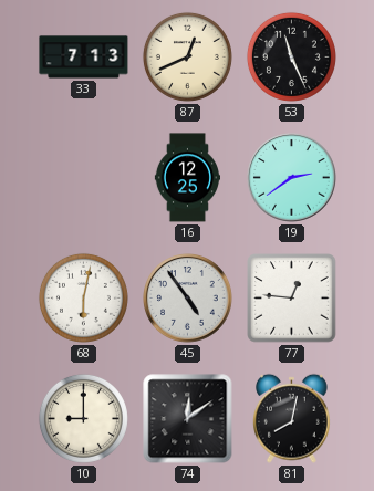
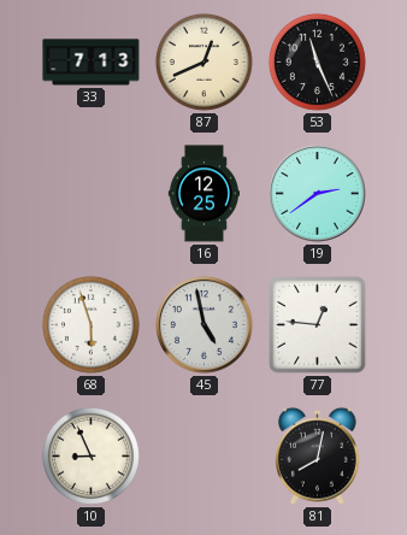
68: 6:02 -> 5:57 (90, 324)
45: 4:54 -> 4:58 (205, 325)
10: 9:00 -> 8:56 (90, 455)
74: 12:09 -> none (188, 419)
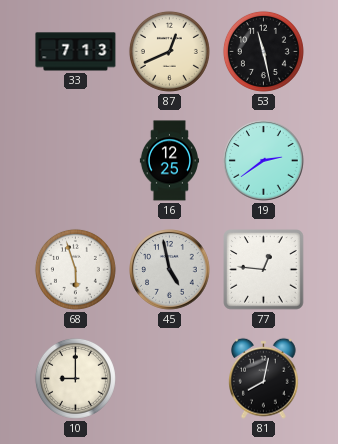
53: 11:26 -> 11:28 (263, 51)
10: 8:56 -> 9:00 (75, 378)
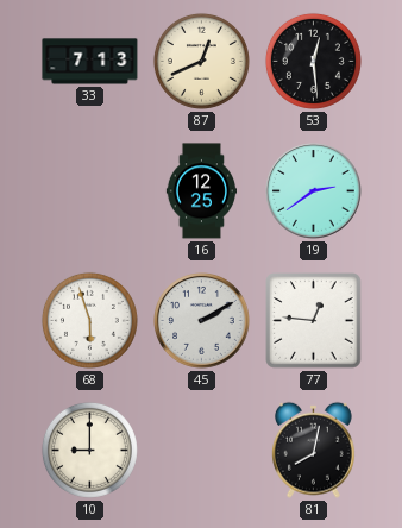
53: 11:28 -> 12:29 (313, 61)
45: 4:58 -> 2:10 (202, 321)
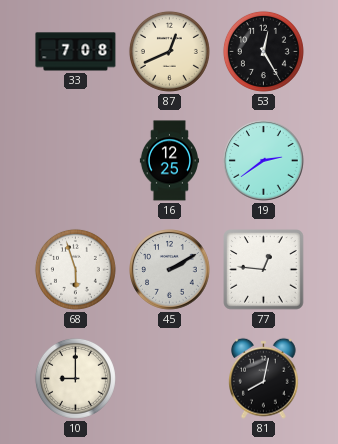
33: 7:13 -> 7:08 (76, 52)
53: 12:29 -> 12:25 (263, 51)
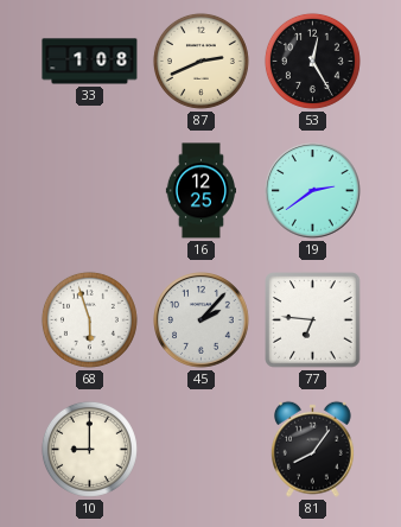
33: 7:08 -> 1:08 (90, 62)
87: 12:41 -> 2:41 (200, 61)
45: 2:10 -> 2:07 (202, 320)
77: 12:46 -> 6:46 (313, 320)
81: 8:02 -> 8:06 (313, 449)
